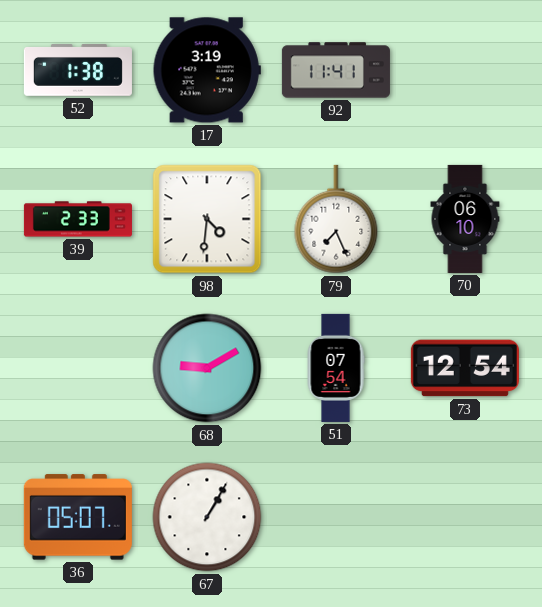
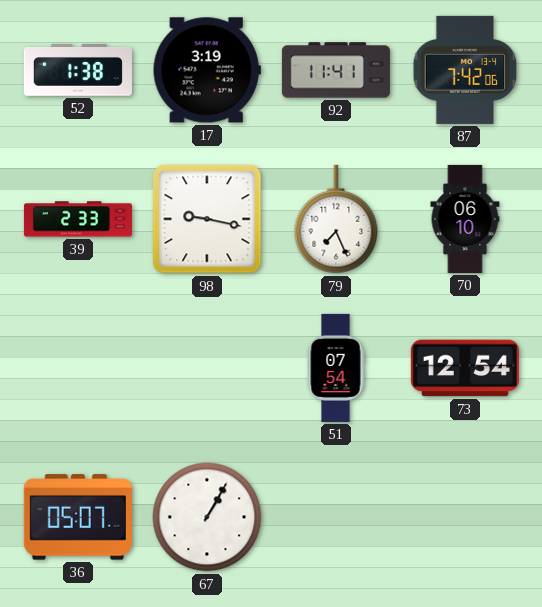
87: none -> 7:42 (465, 70)
98: 4:31 -> 9:17 (207, 219)
68: 9:10 -> none (207, 368)
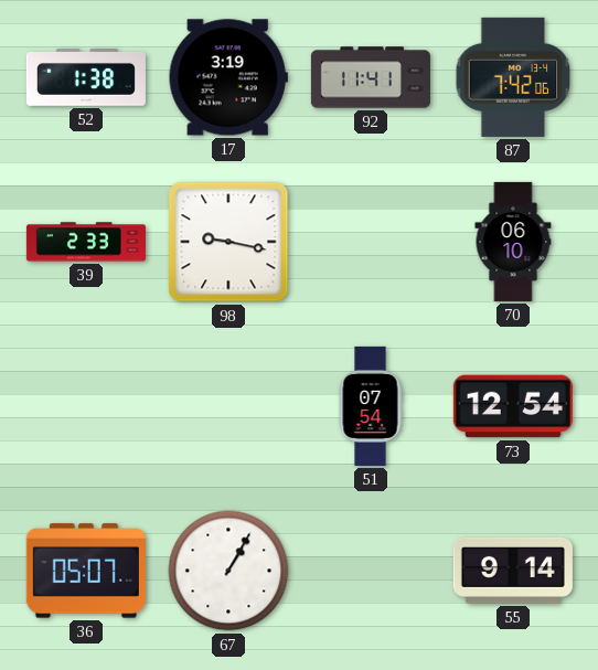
79: 7:26 -> none (336, 219)
55: none -> 9:14 (513, 571)
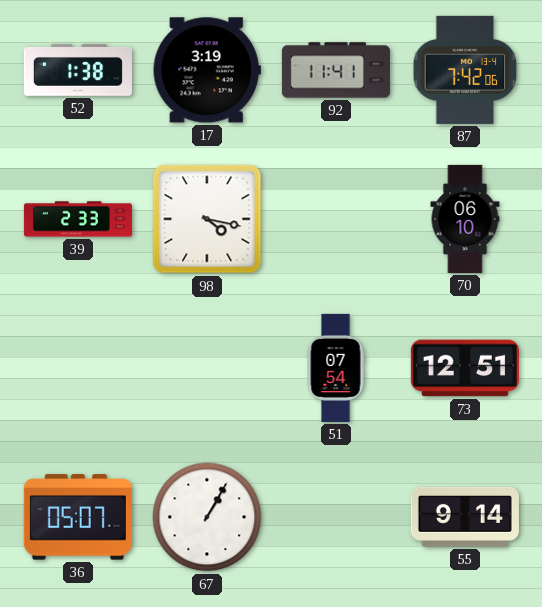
98: 9:17 -> 4:17 (207, 219)
73: 12:54 -> 12:51 (465, 368)
